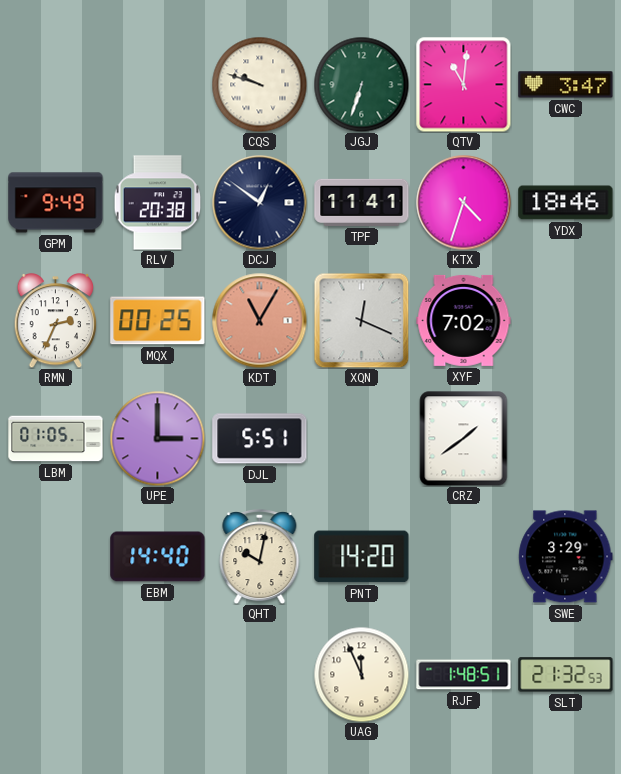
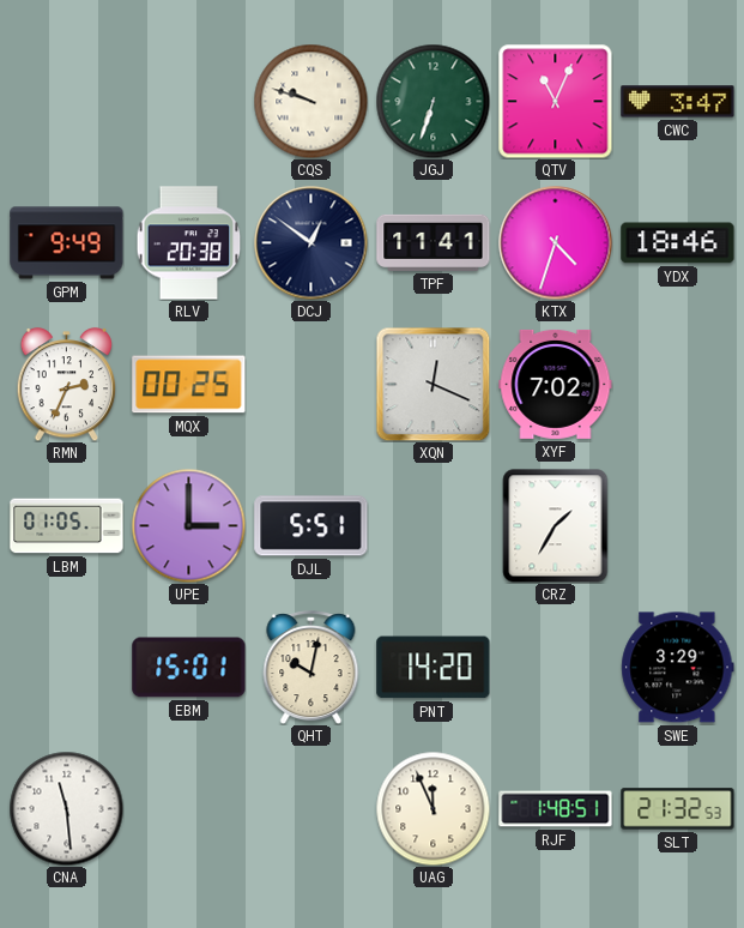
QTV: 11:01 -> 11:04 (555, 101)
KDT: 11:05 -> none (259, 320)
CRZ: 1:39 -> 1:35 (556, 525)
EBM: 14:40 -> 15:01 (189, 668)
CNA: none -> 11:29 (66, 808)
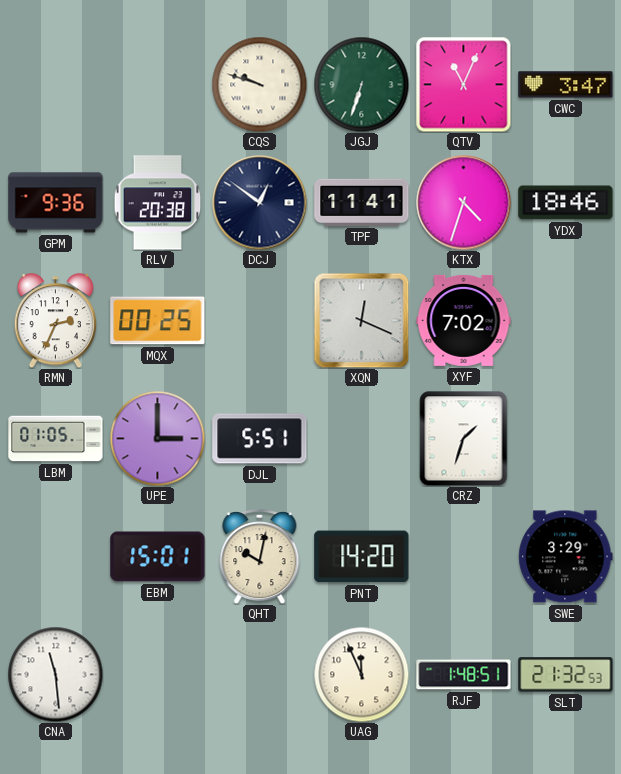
GPM: 9:49 -> 9:36 (56, 203)
CRZ: 1:35 -> 1:33 (464, 438)
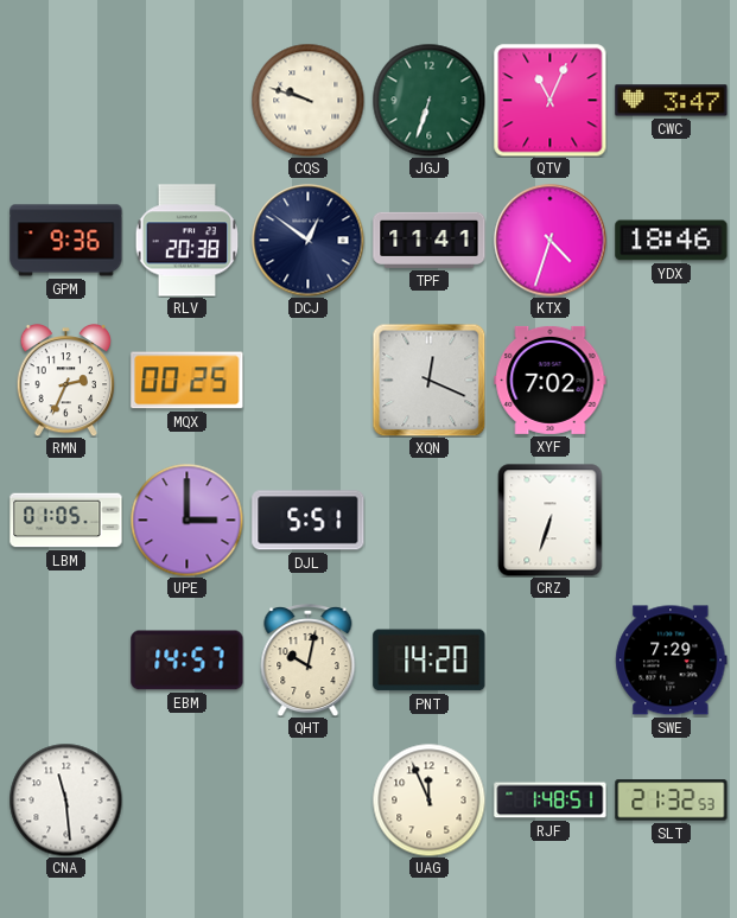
CRZ: 1:33 -> 6:33 (551, 519)
EBM: 15:01 -> 14:57 (188, 661)
SWE: 3:29 -> 7:29 (672, 661)
